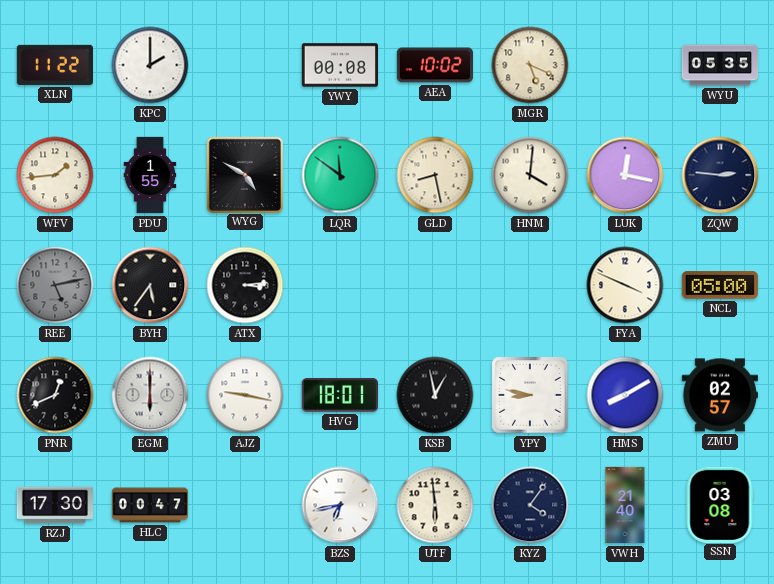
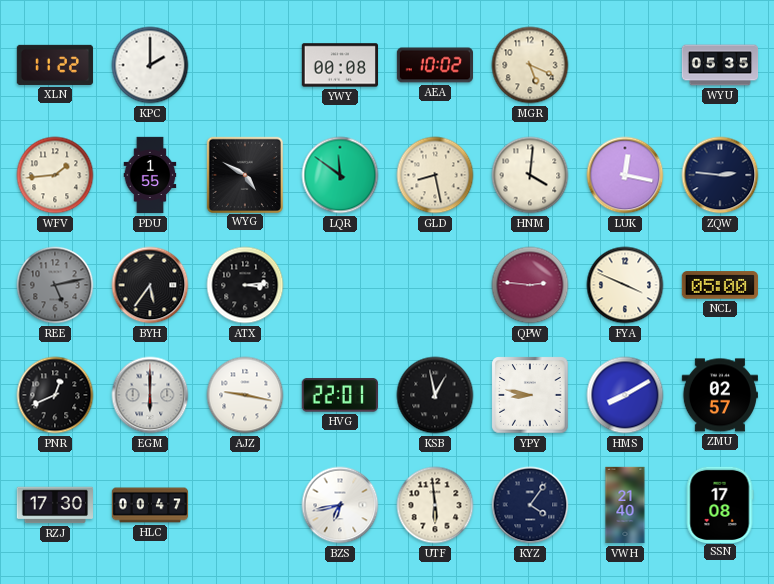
QPW: none -> 2:46 (530, 285)
HVG: 18:01 -> 22:01 (340, 395)
SSN: 03:08 -> 17:08 (720, 504)
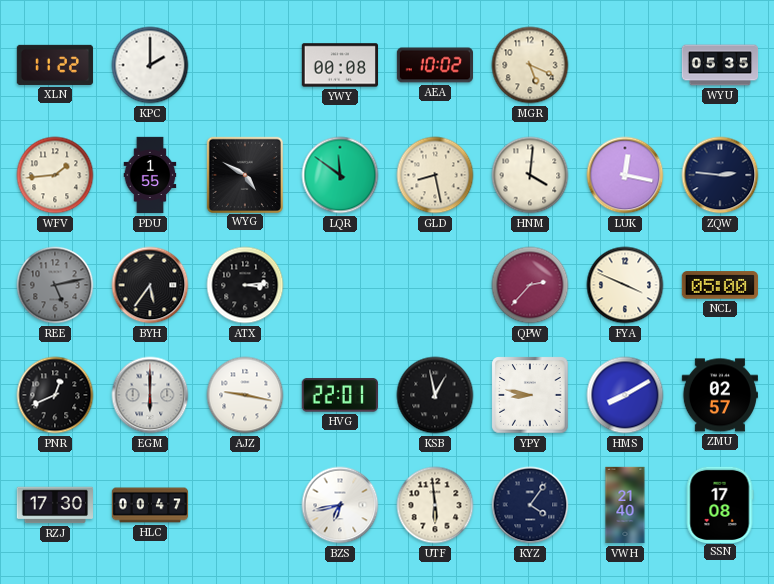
QPW: 2:46 -> 2:37 (530, 285)
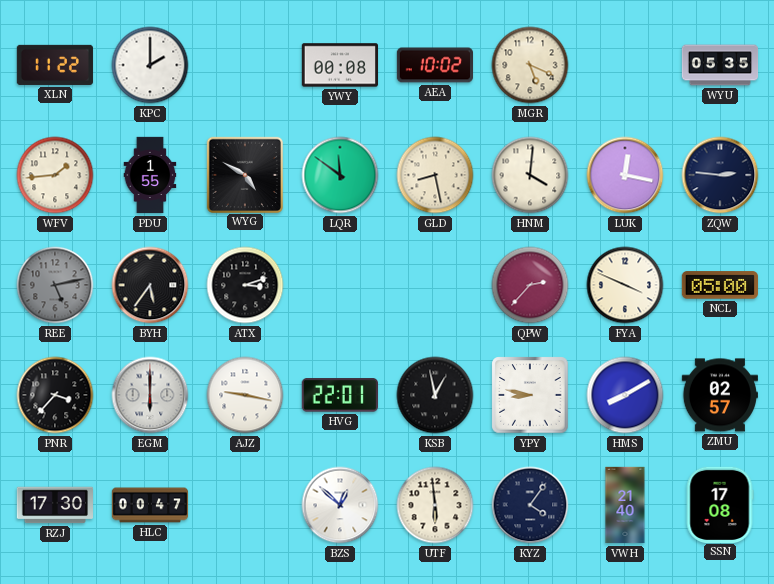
ATX: 3:14 -> 3:12 (245, 285)
PNR: 12:41 -> 3:37 (55, 395)
BZS: 6:43 -> 12:52 (340, 505)
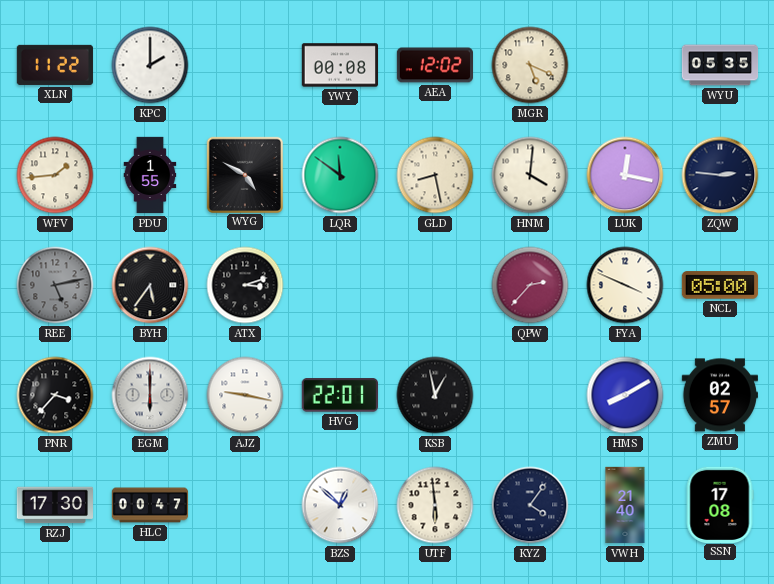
AEA: 10:02 -> 12:02 (434, 65)
YPY: 8:47 -> none (530, 395)
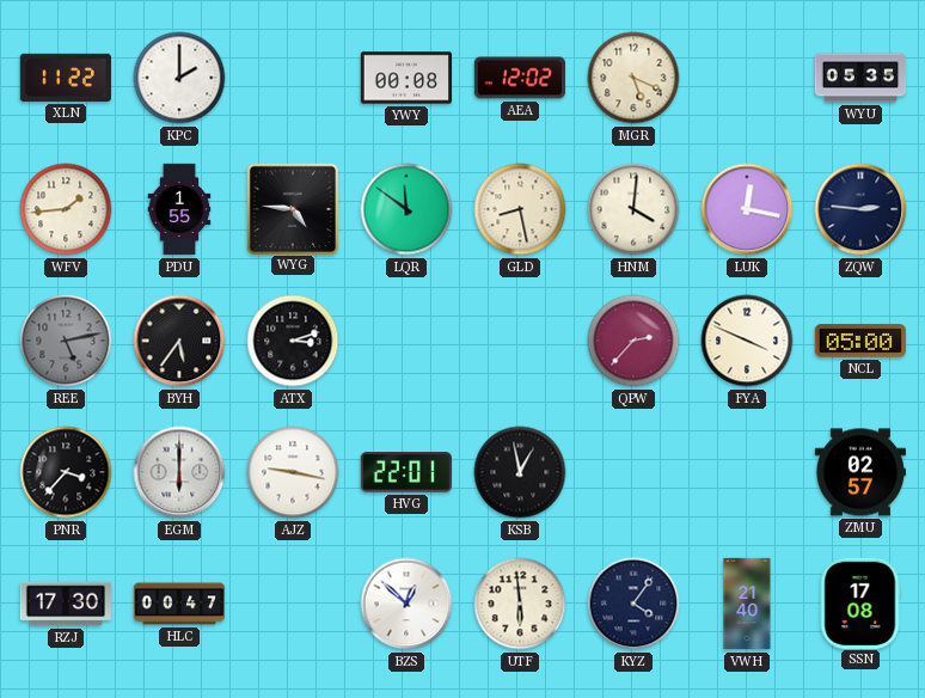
WYG: 4:50 -> 4:46 (292, 208)
HMS: 8:10 -> none (625, 395)
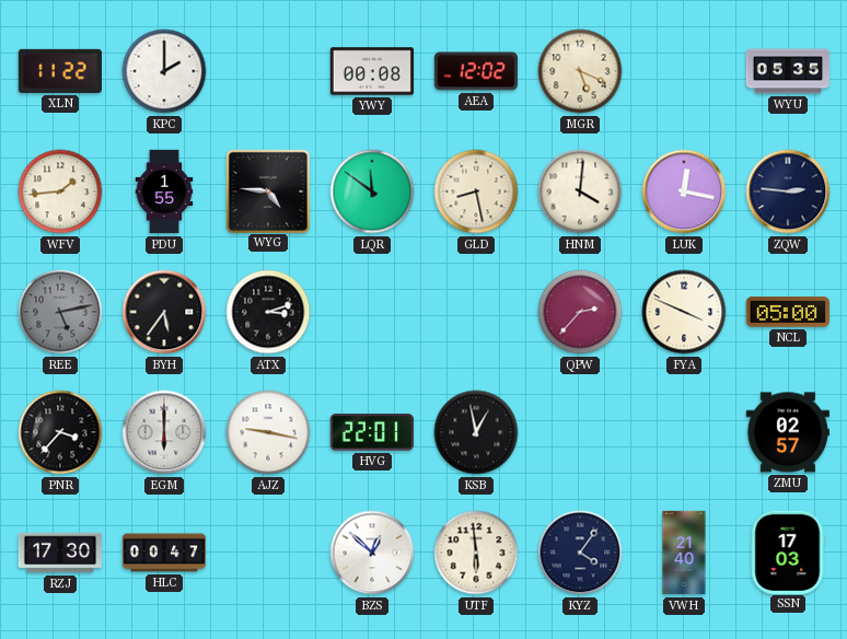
SSN: 17:08 -> 17:03 (788, 551)
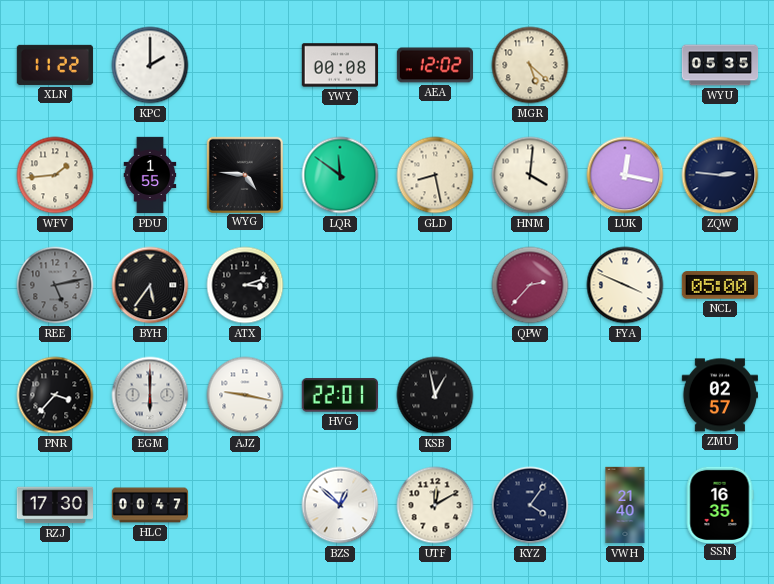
MGR: 5:19 -> 5:22 (530, 65)
UTF: 5:59 -> 12:10 (435, 505)
SSN: 17:03 -> 16:35 (720, 504)
